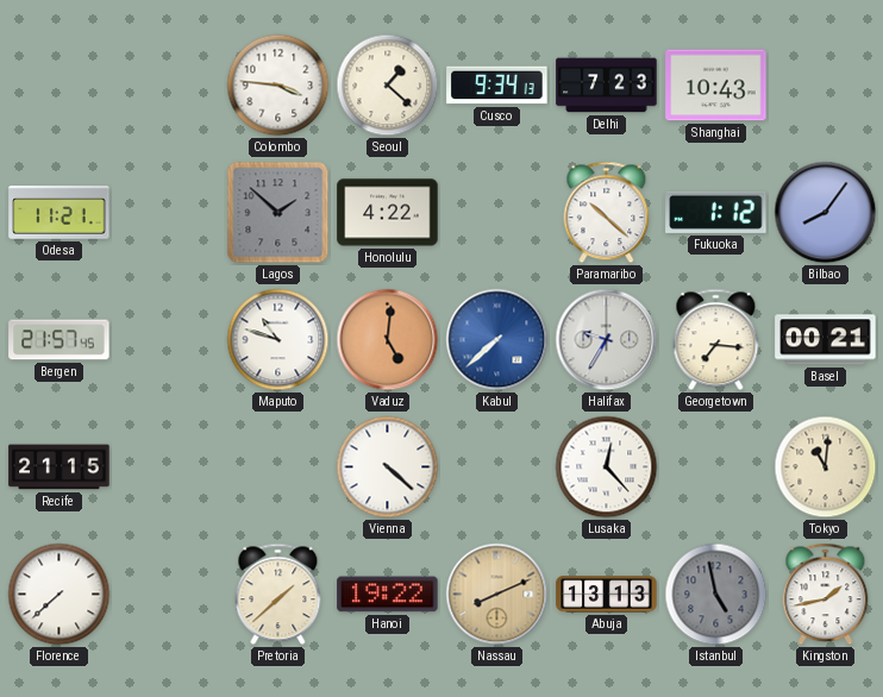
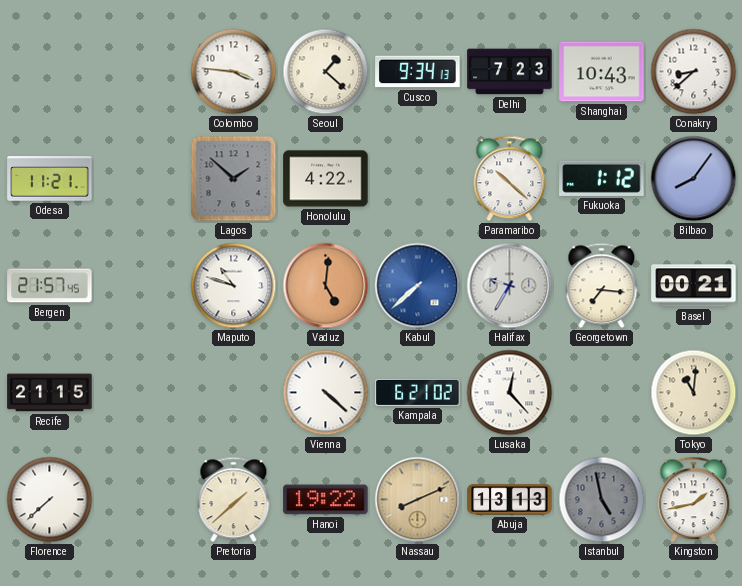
Conakry: none -> 8:38 (694, 72)
Kampala: none -> 6:21 (418, 392)
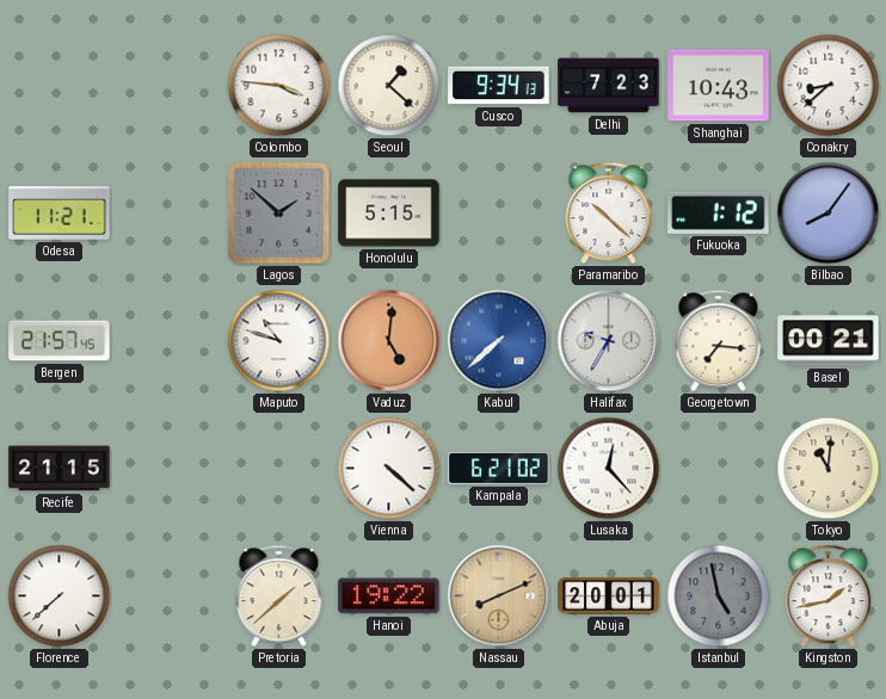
Honolulu: 4:22 -> 5:15 (389, 214)
Abuja: 13:13 -> 20:01 (609, 596)
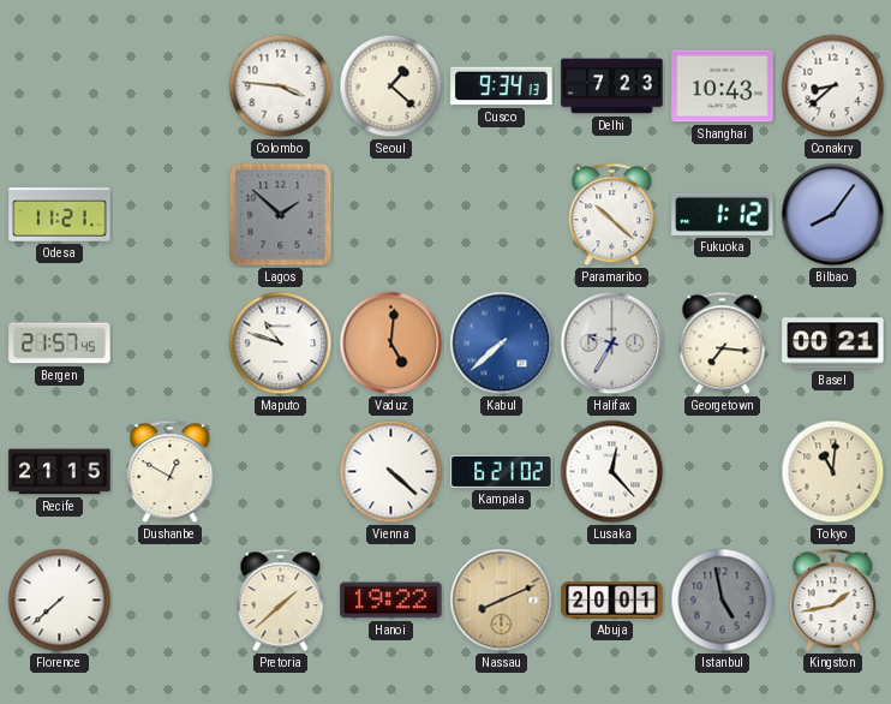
Honolulu: 5:15 -> none (389, 214)
Dushanbe: none -> 12:50 (171, 472)
